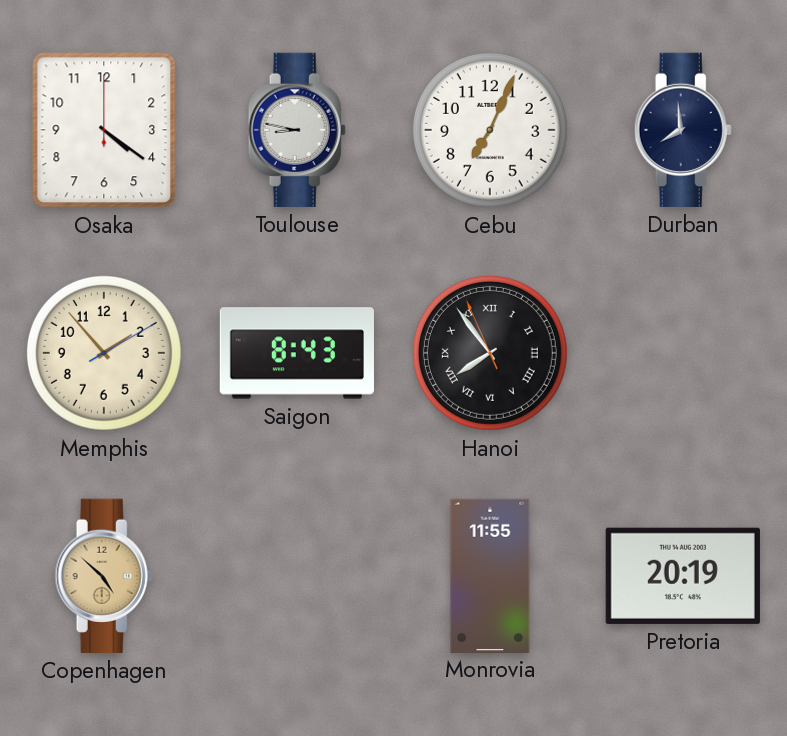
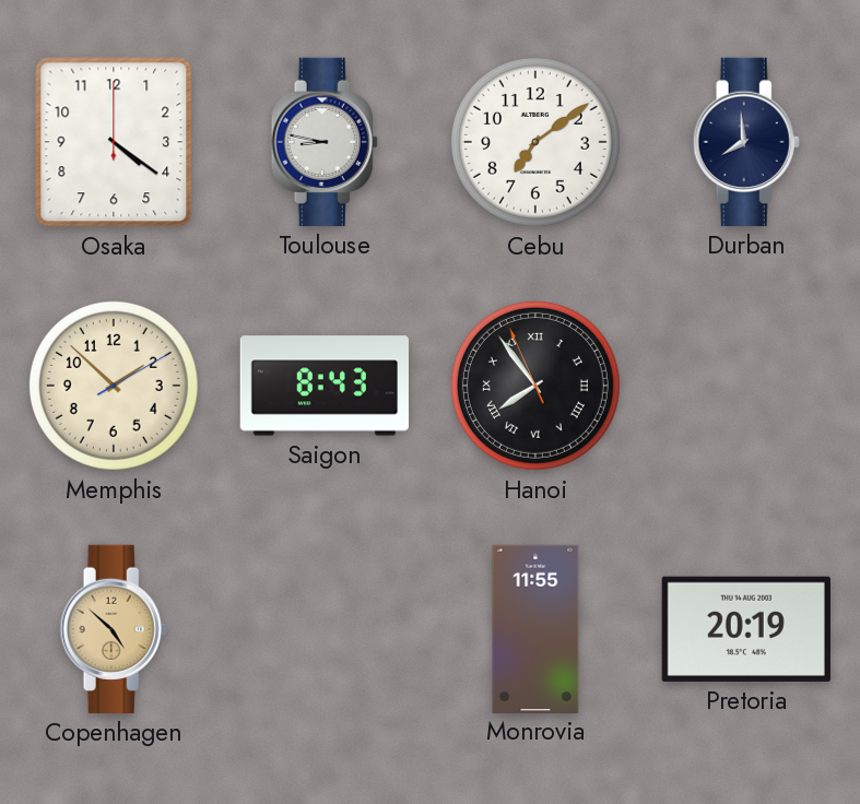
Cebu: 7:04 -> 7:09 (535, 142)
Memphis: 1:53 -> 1:52 (114, 386)
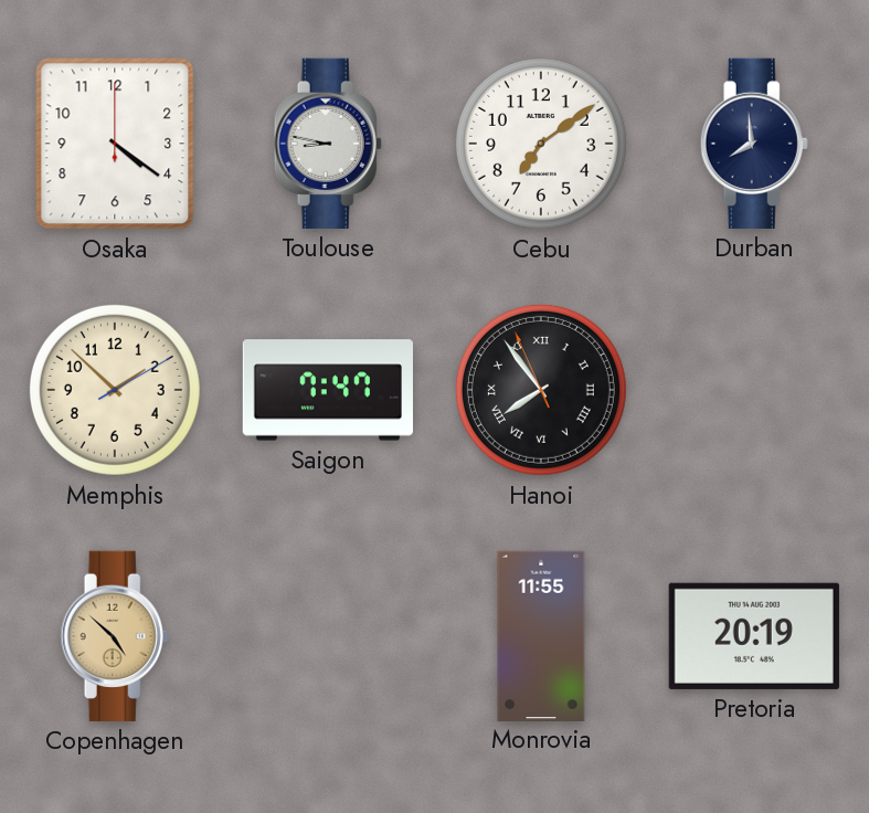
Saigon: 8:43 -> 7:47 (328, 390)
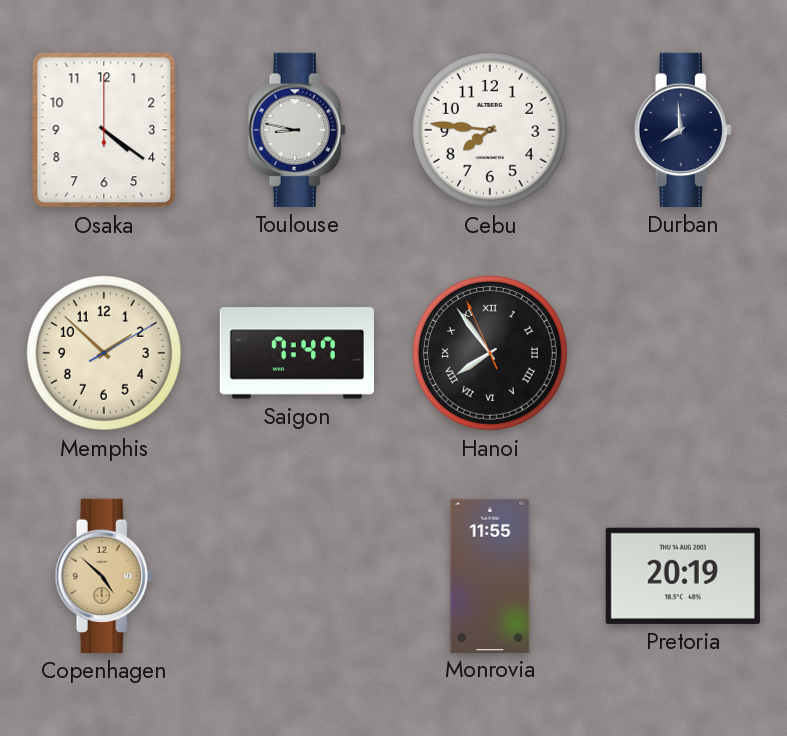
Cebu: 7:09 -> 7:46 (490, 130)
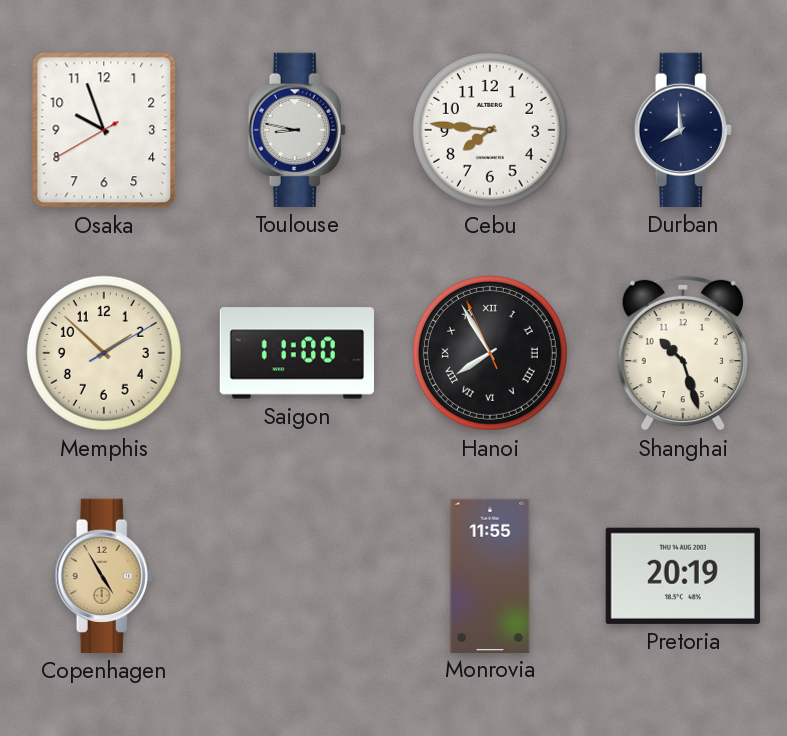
Osaka: 4:21 -> 9:56 (104, 130)
Saigon: 7:47 -> 11:00 (297, 353)
Hanoi: 7:53 -> 7:54 (490, 353)
Shanghai: none -> 10:27 (683, 353)
Copenhagen: 4:52 -> 4:55 (104, 576)
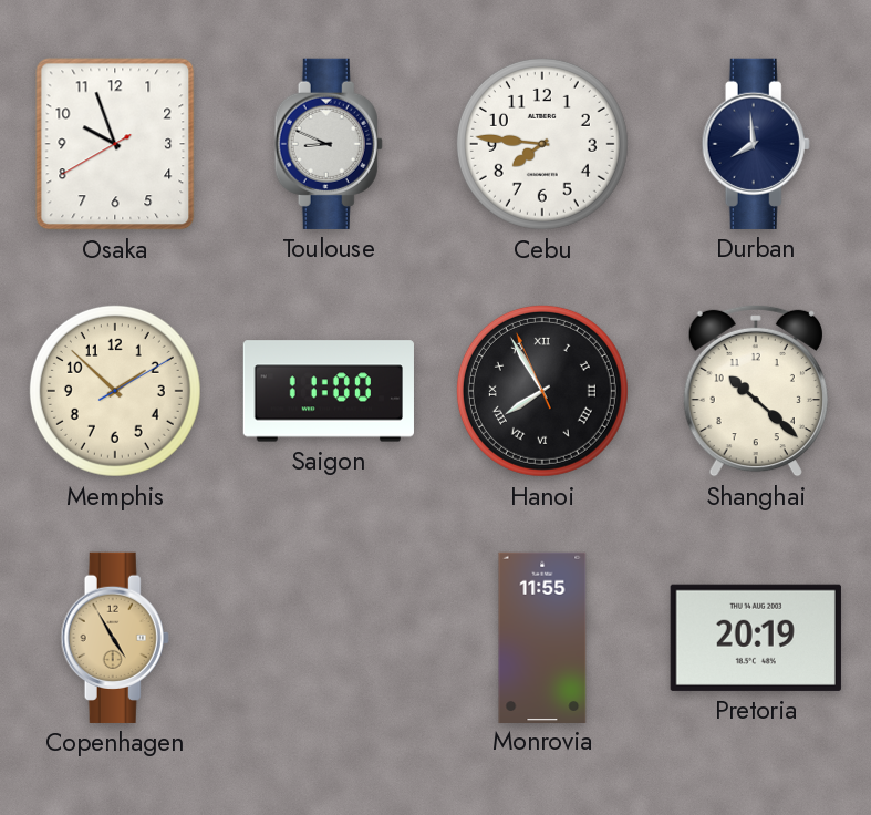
Toulouse: 8:47 -> 8:49 (329, 144)
Shanghai: 10:27 -> 10:22 (756, 391)
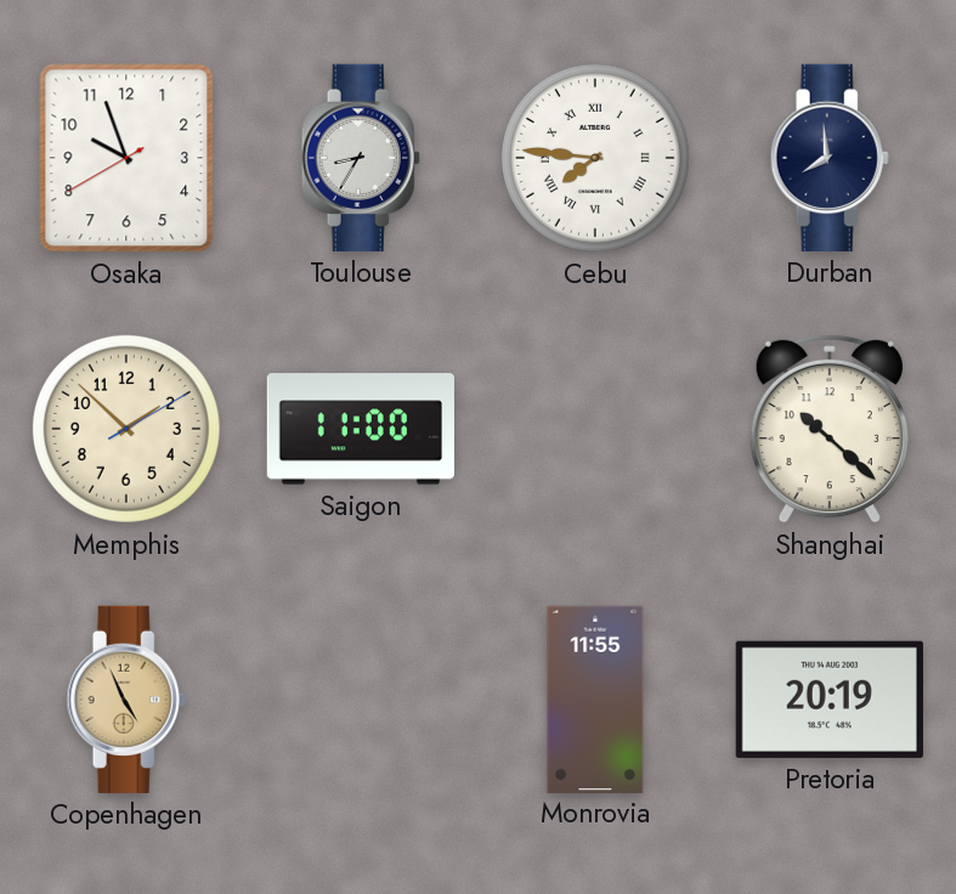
Toulouse: 8:49 -> 8:35 (361, 158)
Cebu numerals: Arabic -> Roman (595, 158)
Hanoi: 7:54 -> none (542, 391)
Copenhagen: 4:55 -> 4:56 (126, 700)
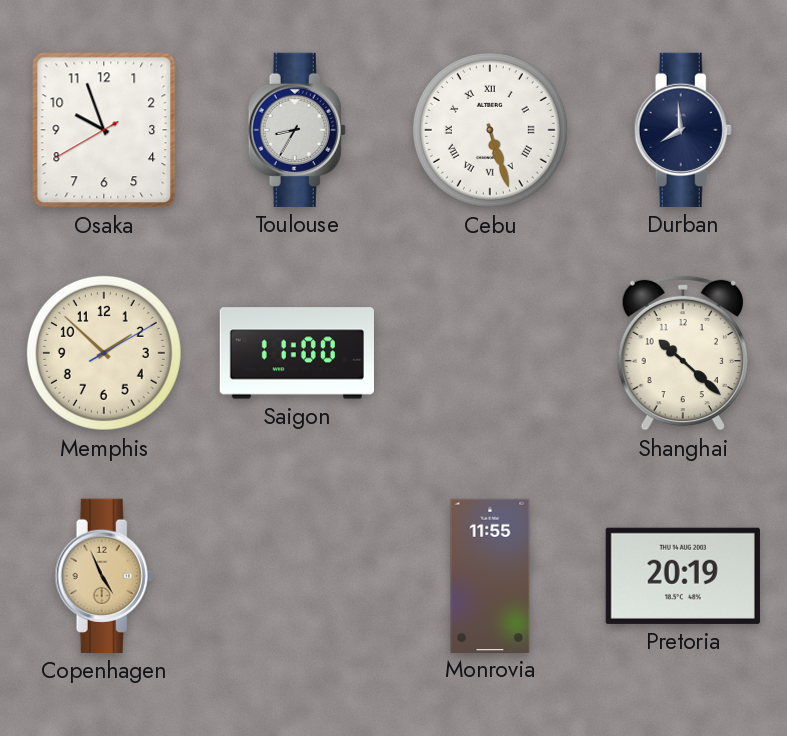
Cebu: 7:46 -> 5:27 (490, 130)
